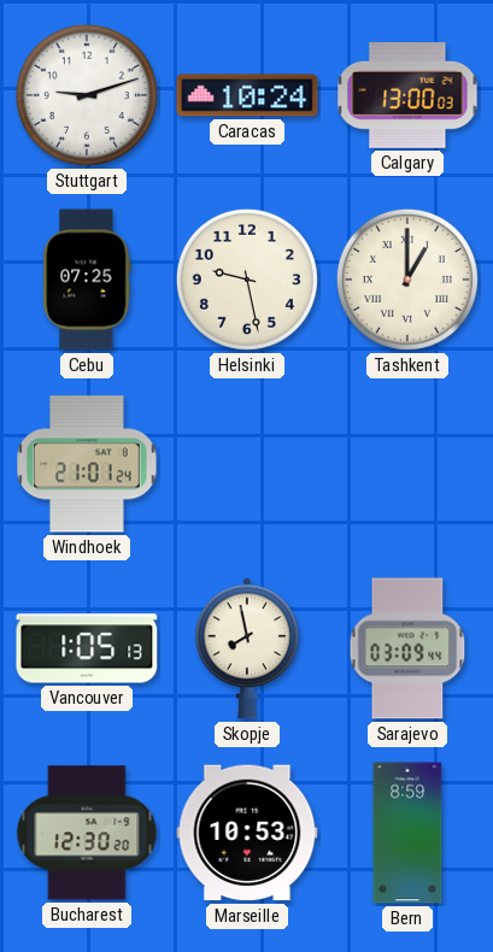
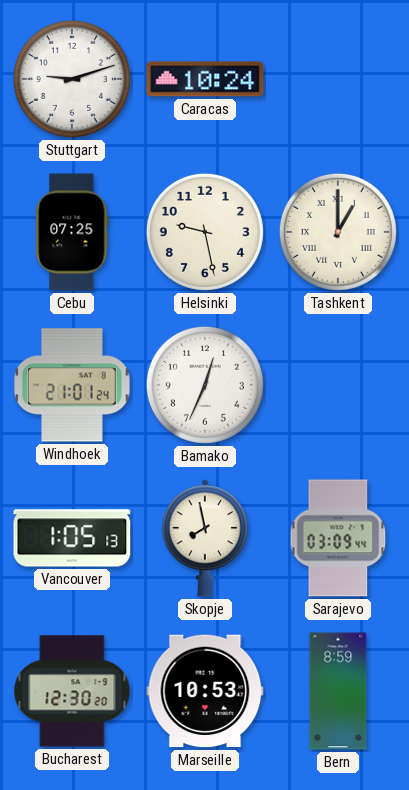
Calgary: 13:00 -> none (407, 96)
Bamako: none -> 12:34 (205, 385)
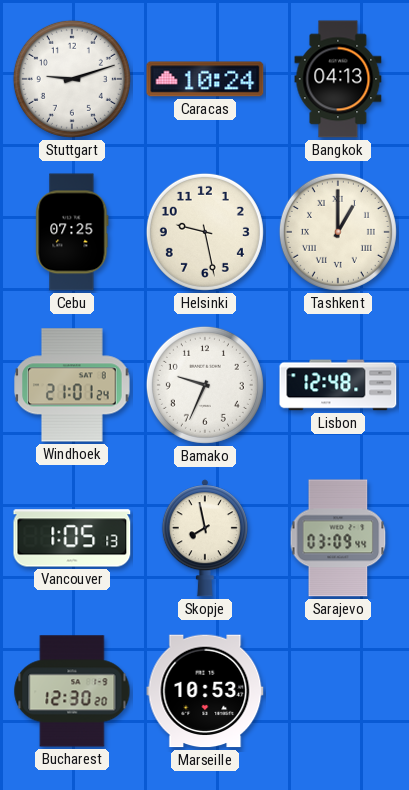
Bangkok: none -> 04:13 (338, 79)
Bamako: 12:34 -> 9:34 (205, 385)
Lisbon: none -> 12:48 (338, 385)
Bern: 8:59 -> none (338, 691)
